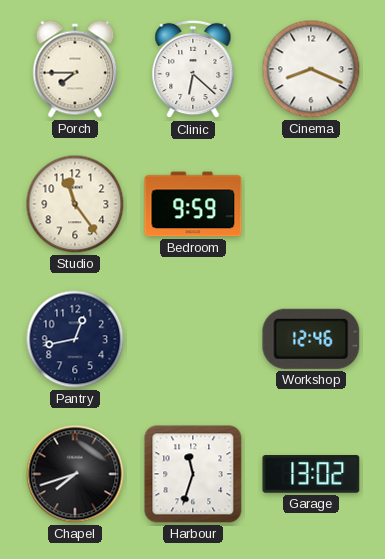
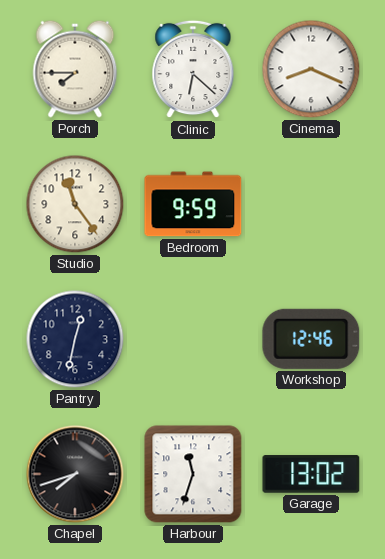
Pantry: 12:43 -> 12:32 (75, 339)
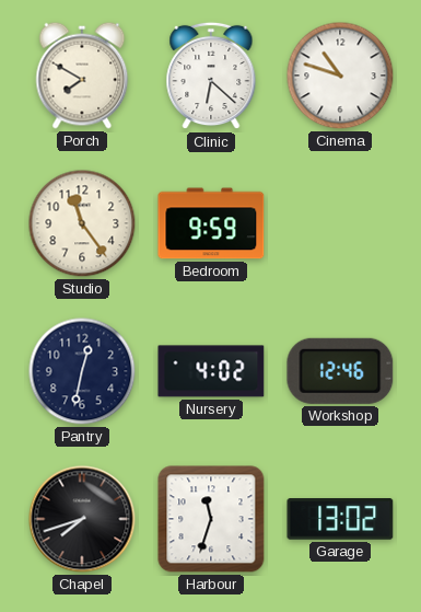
Porch: 7:45 -> 7:50 (82, 76)
Cinema: 8:19 -> 10:48 (340, 76)
Nursery: none -> 4:02 (211, 371)
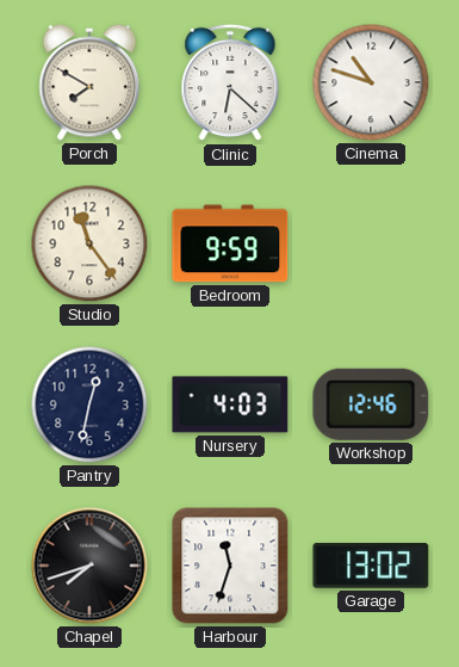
Nursery: 4:02 -> 4:03 (230, 404)
